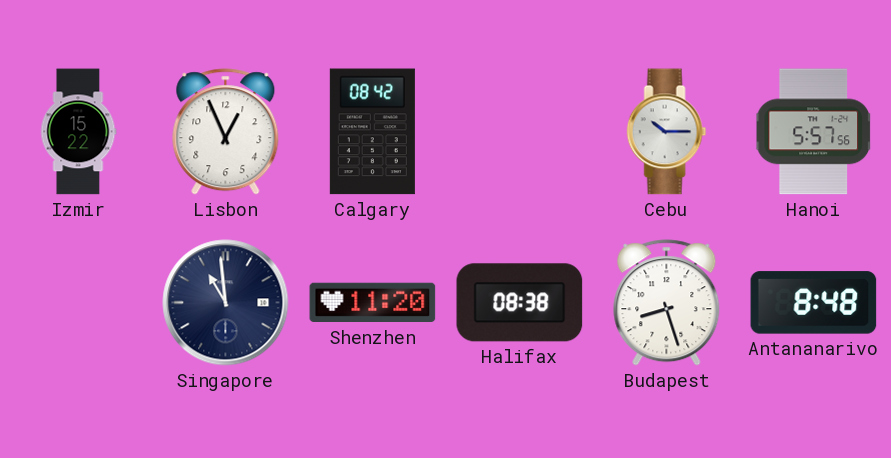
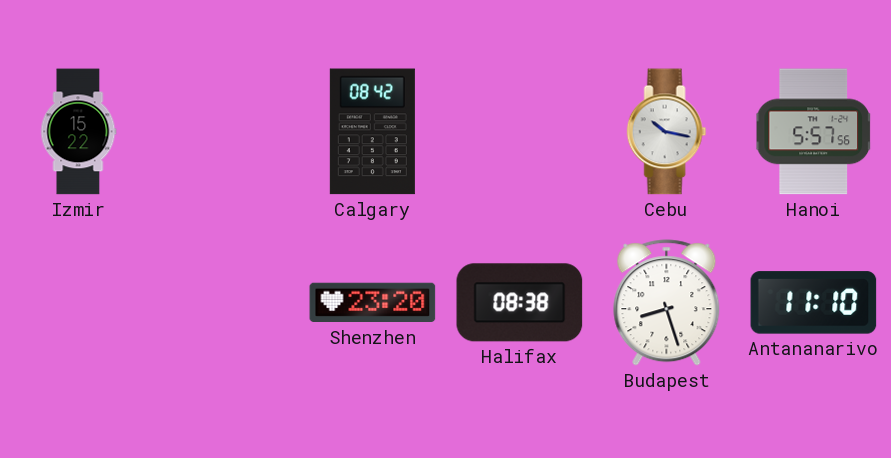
Lisbon: 12:56 -> none (226, 132)
Cebu: 10:15 -> 10:17 (667, 132)
Singapore: 10:59 -> none (226, 303)
Shenzhen: 11:20 -> 23:20 (373, 303)
Antananarivo: 8:48 -> 11:10 (814, 303)
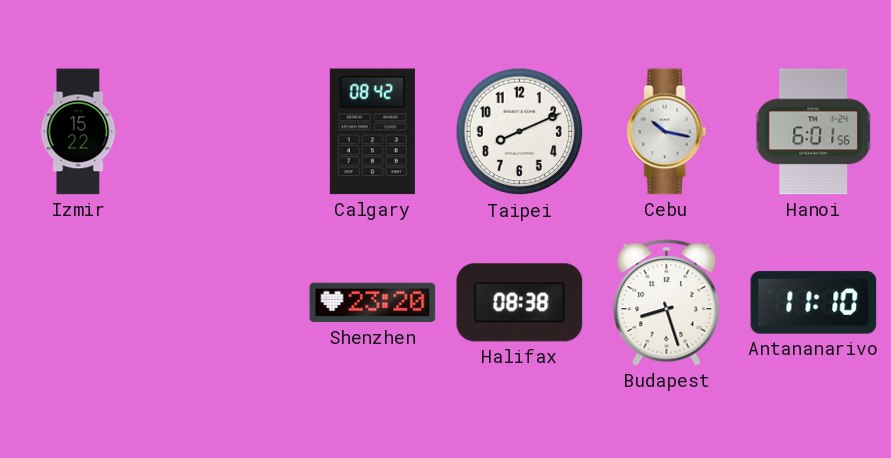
Taipei: none -> 8:11 (520, 132)
Hanoi: 5:57 -> 6:01 (814, 132)
